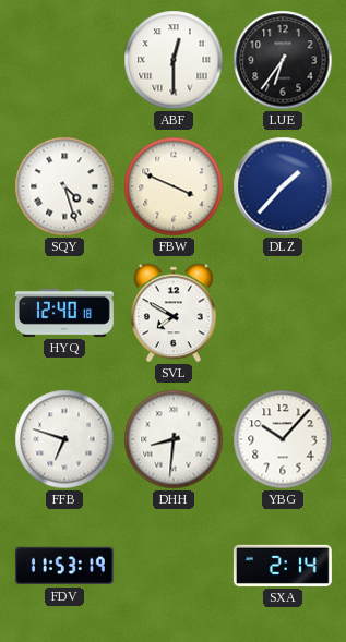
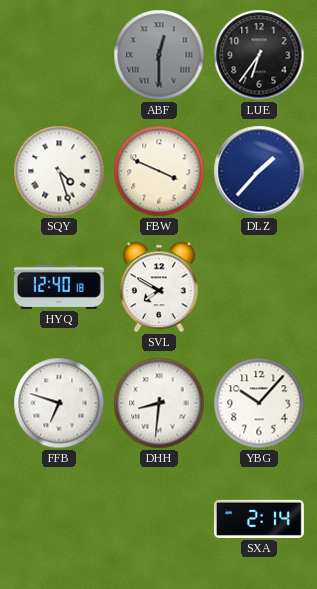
ABF dial: white -> grey (159, 55)
FDV: 11:53 -> none (64, 566)
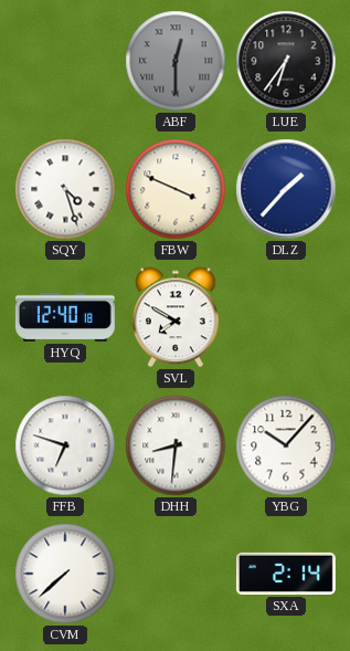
CVM: none -> 7:38 (65, 574)
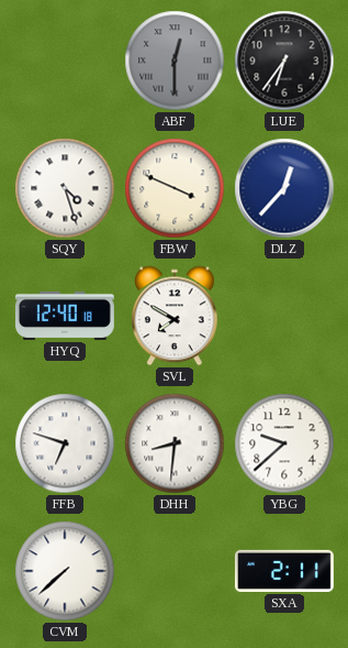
DLZ: 1:37 -> 12:37 (284, 188)
YBG: 10:07 -> 9:38 (284, 443)
SXA: 2:14 -> 2:11 (284, 571)
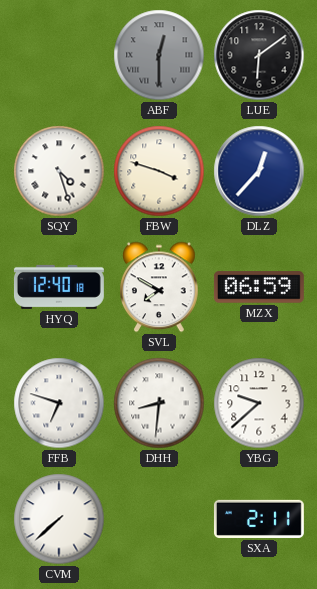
LUE: 6:36 -> 6:09 (259, 55)
FBW: 3:49 -> 3:48 (159, 171)
MZX: none -> 06:59 (259, 287)
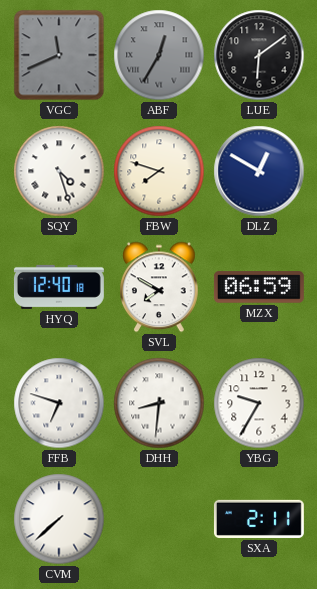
VGC: none -> 11:41 (59, 55)
ABF: 12:30 -> 12:35 (159, 55)
FBW: 3:48 -> 7:48 (159, 171)
DLZ: 12:37 -> 12:50 (259, 171)
YBG: 9:38 -> 9:35 (259, 403)
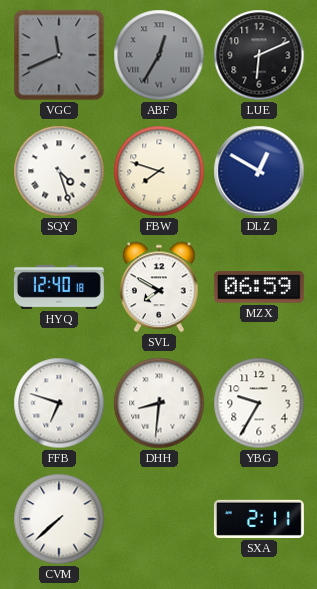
LUE: 6:09 -> 6:11 (259, 55)
